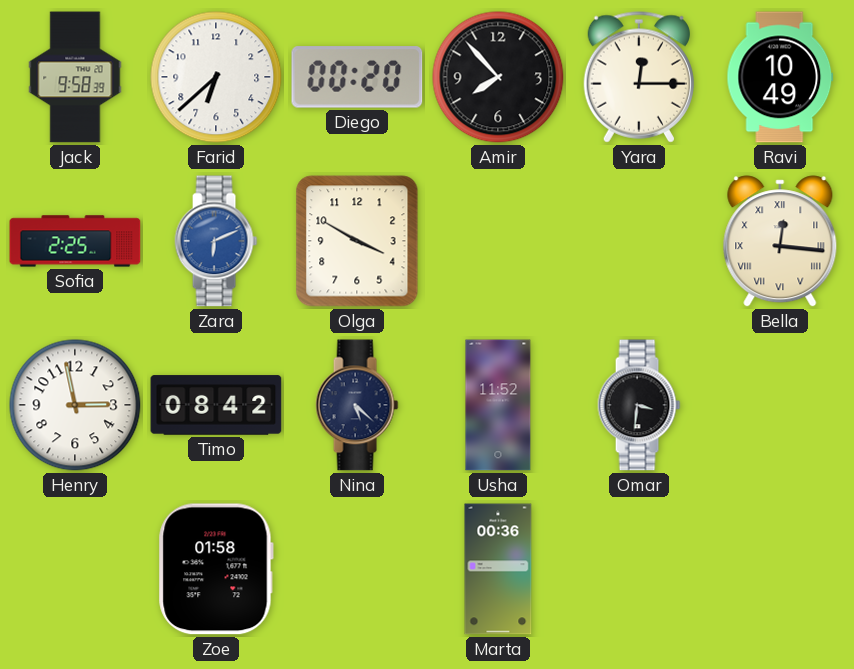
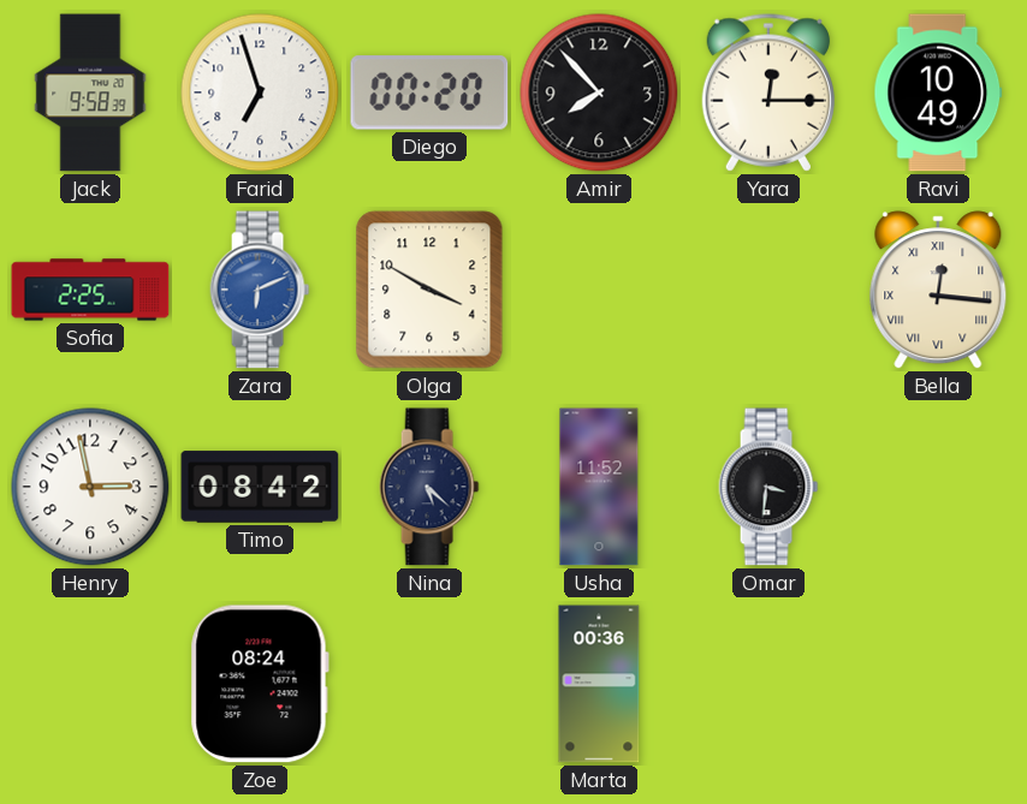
Farid: 6:38 -> 6:57 (260, 93)
Zoe: 01:58 -> 08:24 (260, 684)
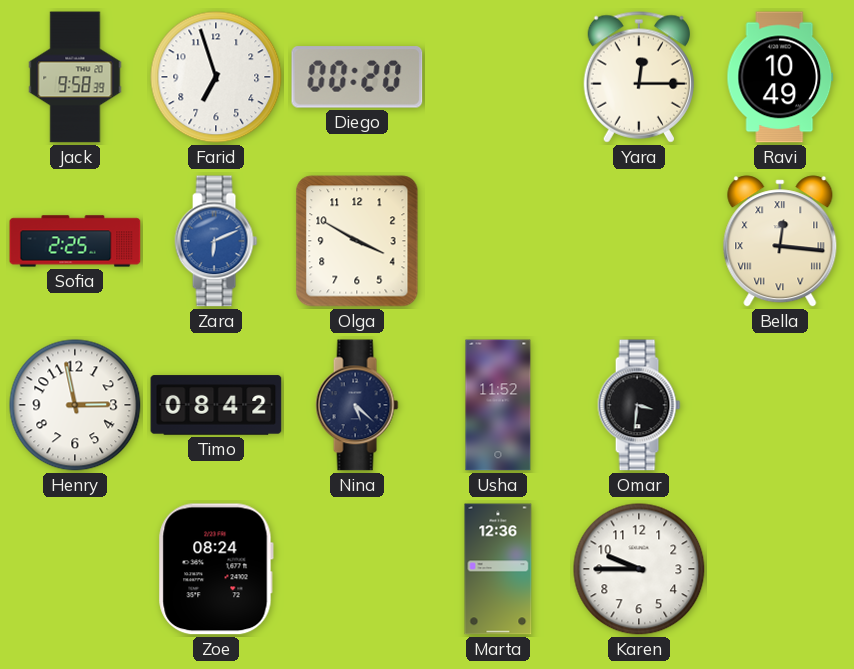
Amir: 7:53 -> none (599, 93)
Marta: 00:36 -> 12:36 (498, 569)
Karen: none -> 9:45 (639, 569)
